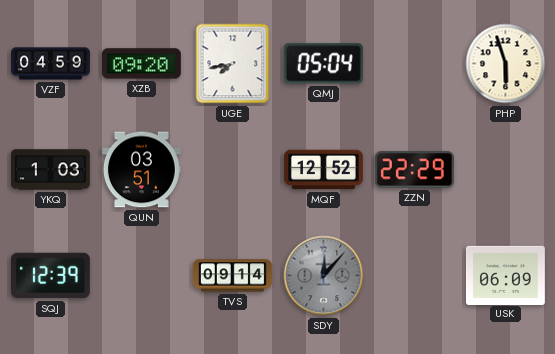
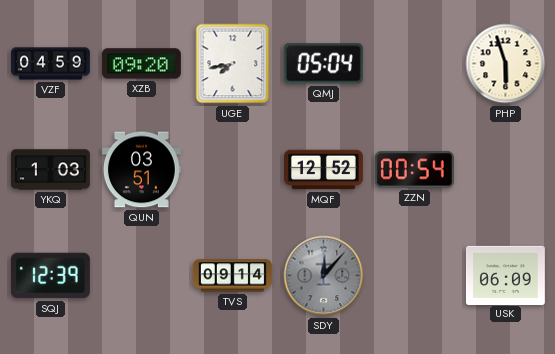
ZZN: 22:29 -> 00:54 (414, 170)
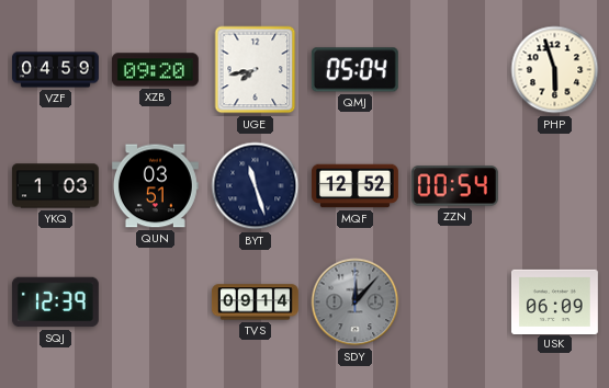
BYT: none -> 11:27 (256, 186)
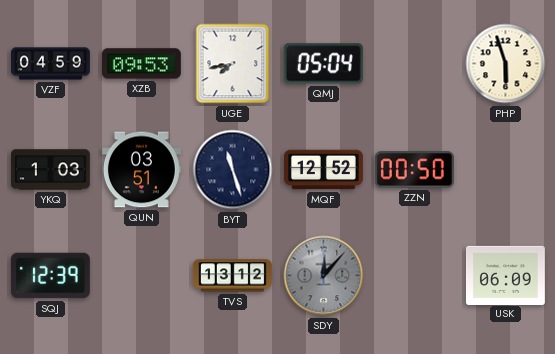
XZB: 09:20 -> 09:53 (141, 64)
ZZN: 00:54 -> 00:50 (414, 170)
TVS: 09:14 -> 13:12 (232, 276)
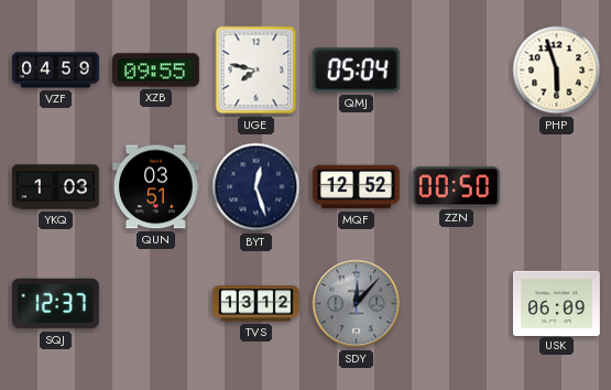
XZB: 09:53 -> 09:55 (155, 71)
UGE: 7:43 -> 7:47 (257, 71)
BYT: 11:27 -> 12:27 (257, 187)
SQJ: 12:39 -> 12:37 (55, 304)
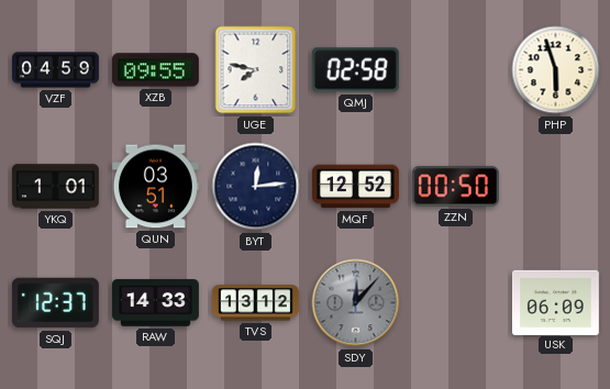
QMJ: 05:04 -> 02:58 (355, 70)
YKQ: 1:03 -> 1:01 (55, 187)
BYT: 12:27 -> 12:14 (256, 187)
RAW: none -> 14:33 (155, 303)
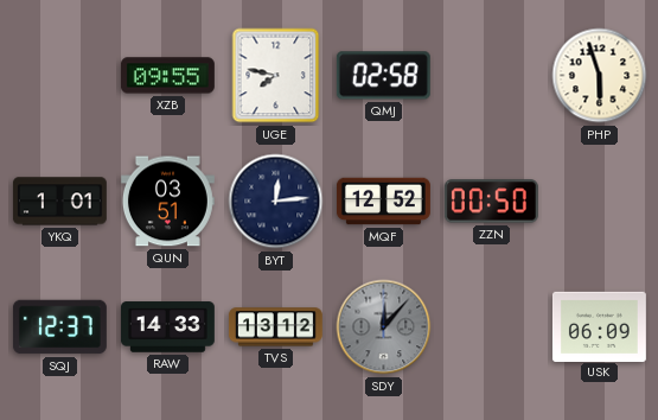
VZF: 04:59 -> none (56, 70)
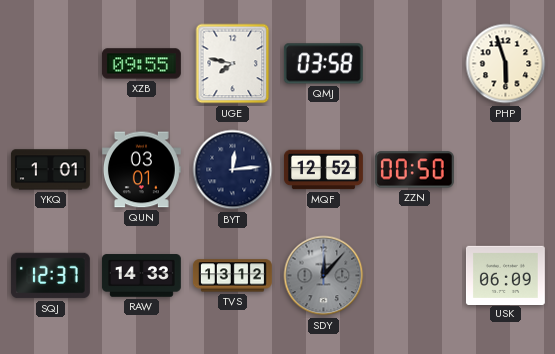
QMJ: 02:58 -> 03:58 (323, 64)
QUN: 03:51 -> 03:01 (141, 170)
